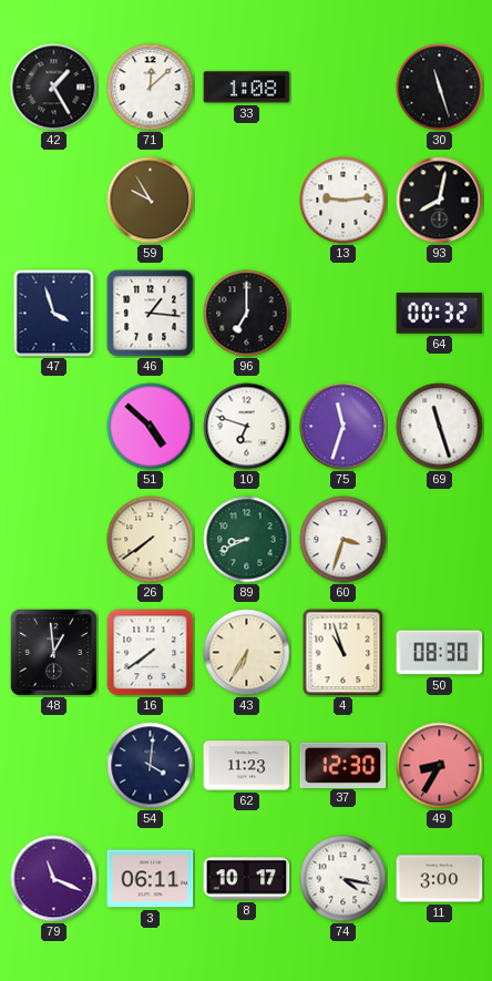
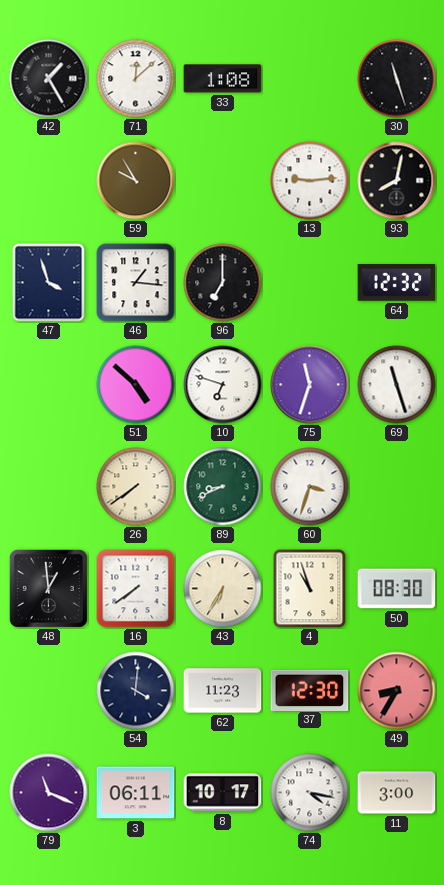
64: 00:32 -> 12:32 (397, 283)
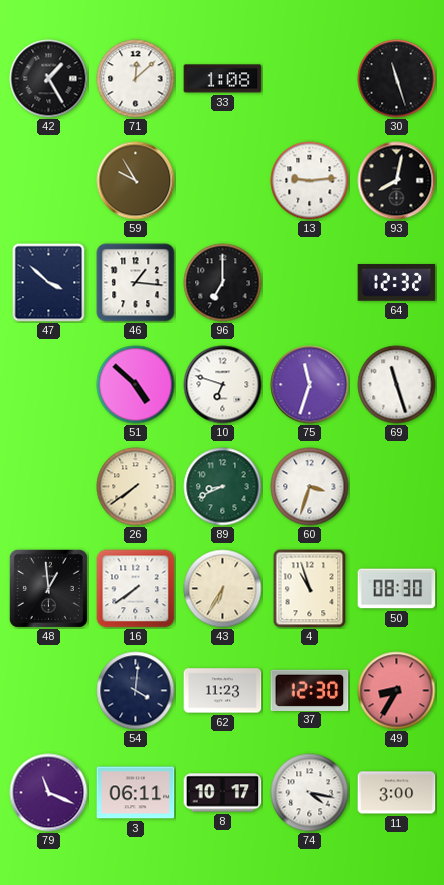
47: 3:57 -> 3:52 (49, 283)
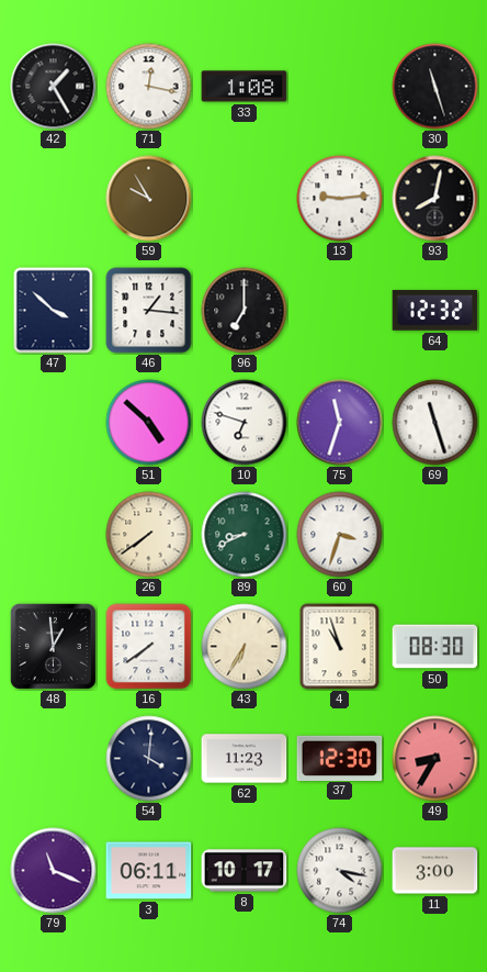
71: 12:08 -> 12:17 (149, 87)
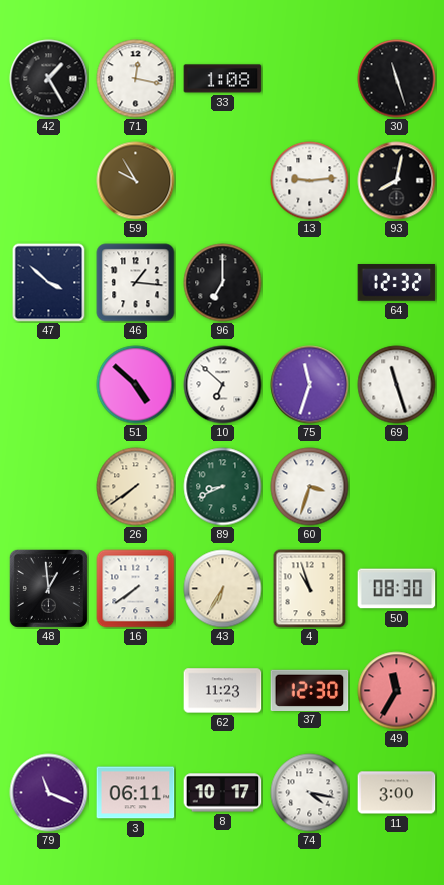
10: 6:48 -> 6:52 (223, 385)
54: 4:01 -> none (149, 759)
49: 8:35 -> 11:35 (397, 691)
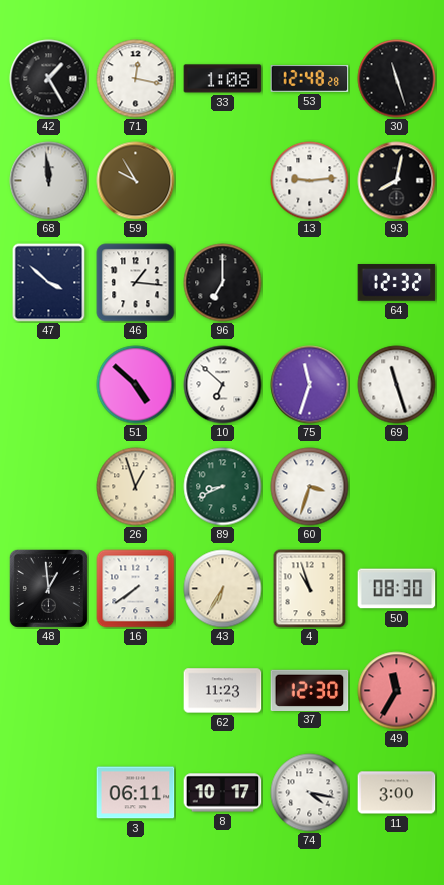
53: none -> 12:48 (310, 79)
68: none -> 11:59 (49, 181)
26: 7:39 -> 12:57 (136, 487)
79: 11:19 -> none (49, 793)
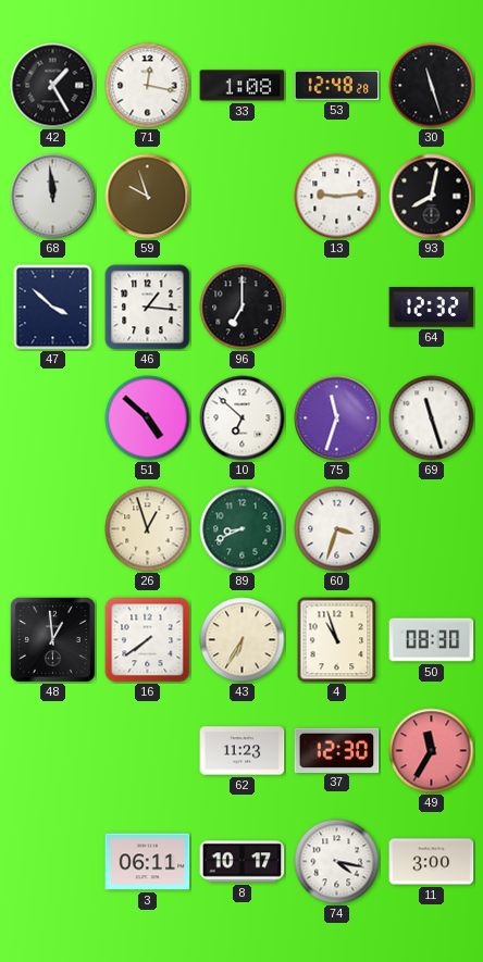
59: 9:55 -> 9:57 (148, 197)
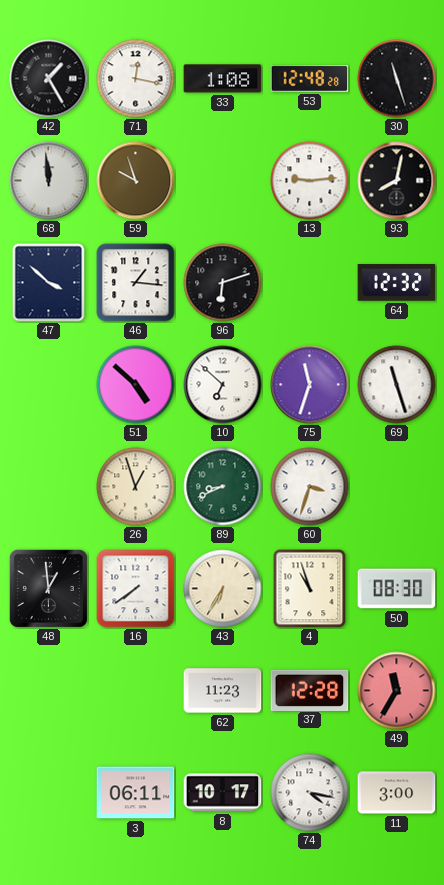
96: 7:00 -> 6:12 (223, 283)
37: 12:30 -> 12:28 (310, 690)
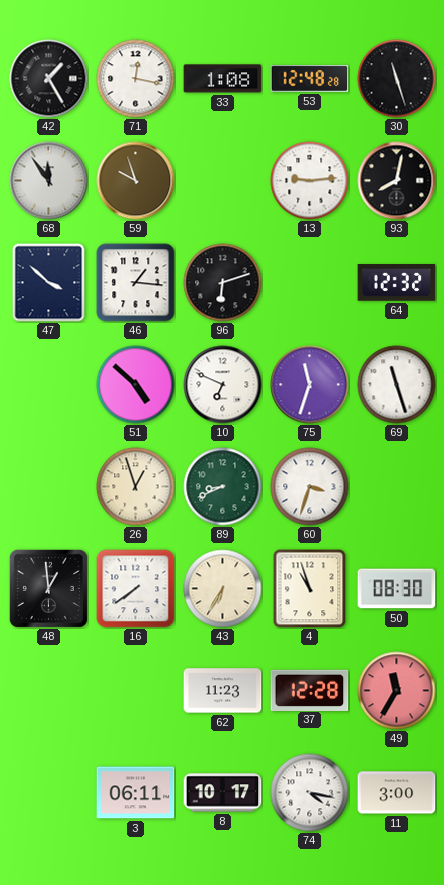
68: 11:59 -> 11:54 (49, 181)
10: 6:52 -> 6:49 (223, 385)
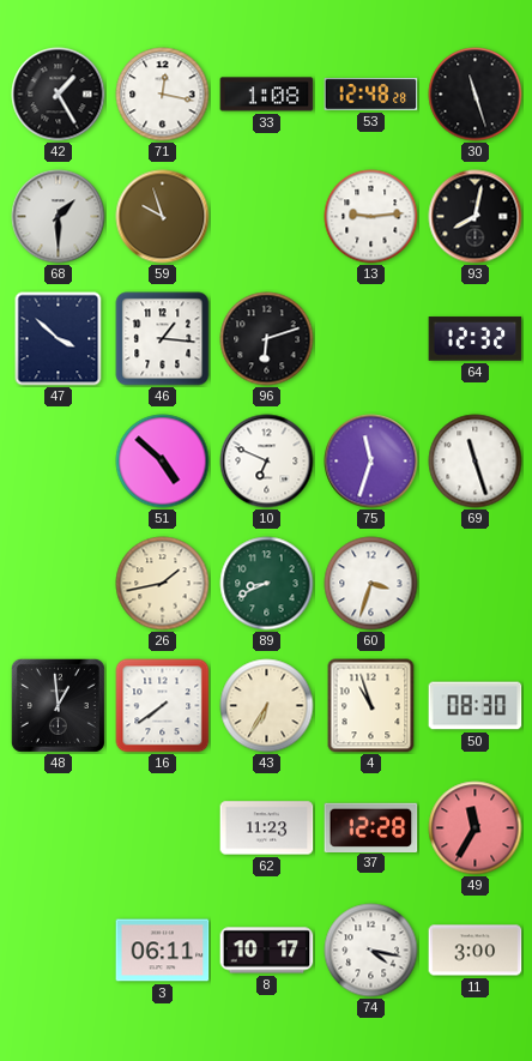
68: 11:54 -> 1:30 (59, 217)
26: 12:57 -> 1:43 (163, 584)
